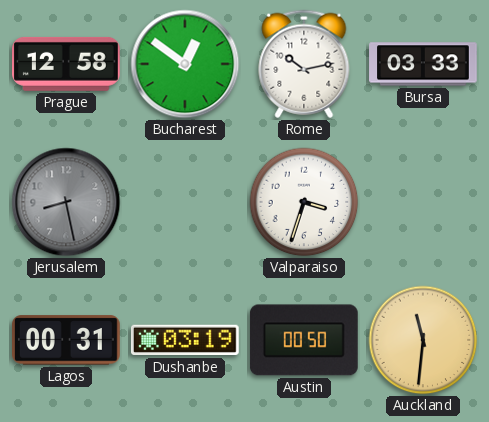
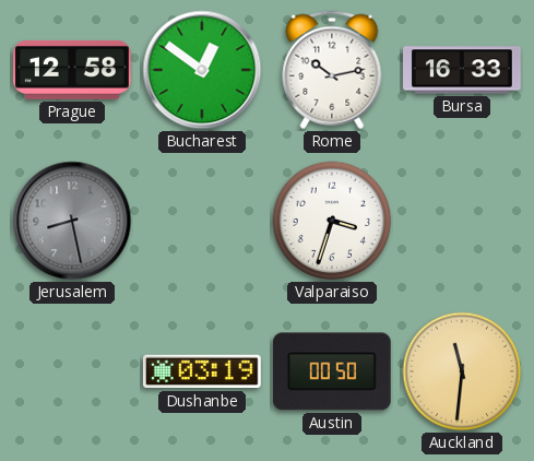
Bursa: 03:33 -> 16:33 (462, 70)
Lagos: 00:31 -> none (67, 340)
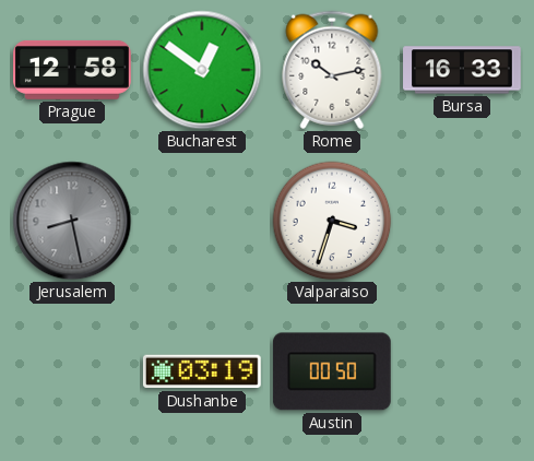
Auckland: 11:31 -> none (462, 371)
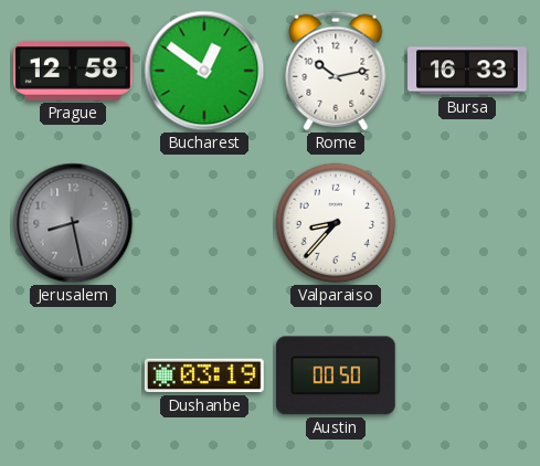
Valparaiso: 3:33 -> 8:37 (336, 223)
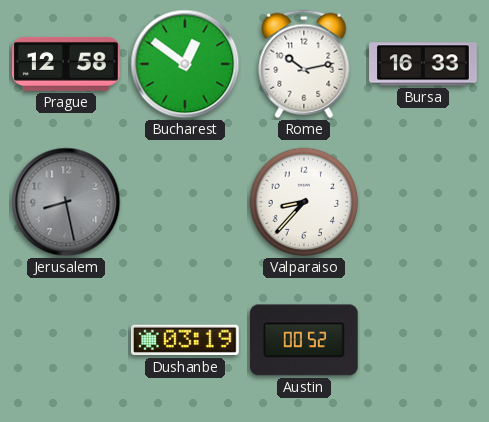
Austin: 00:50 -> 00:52 (304, 340)
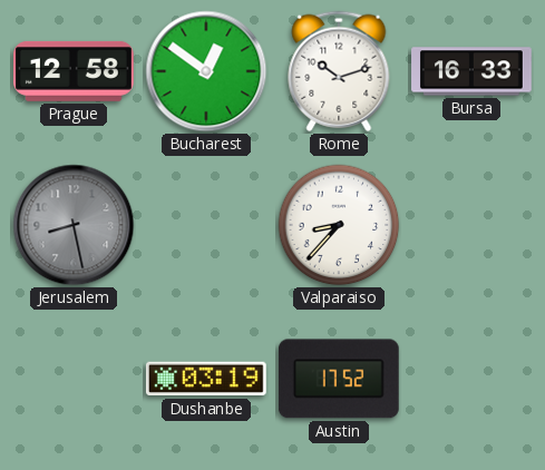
Rome: 10:13 -> 10:12 (339, 71)
Austin: 00:52 -> 17:52 (339, 379)
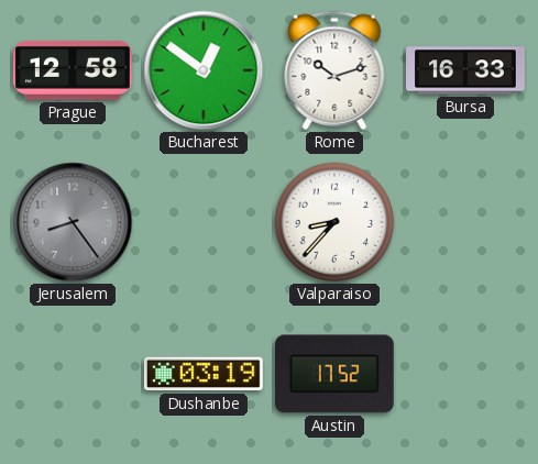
Jerusalem: 8:28 -> 8:24 (73, 222)
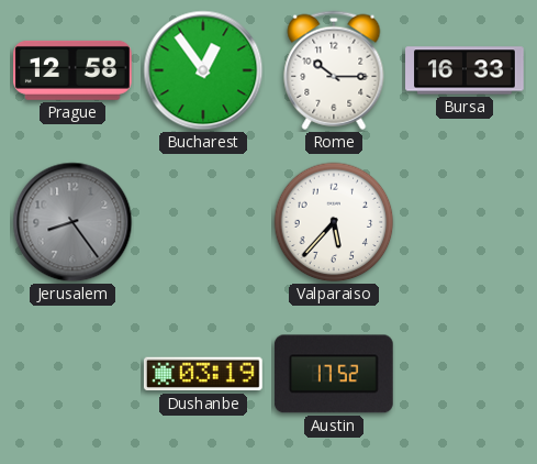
Bucharest: 12:51 -> 12:54 (203, 70)
Rome: 10:12 -> 10:15 (334, 70)
Valparaiso: 8:37 -> 5:37 (334, 222)
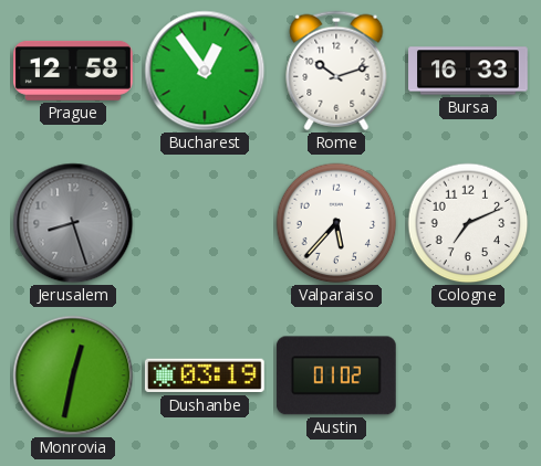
Rome: 10:15 -> 10:12 (336, 71)
Jerusalem: 8:24 -> 8:27 (73, 223)
Cologne: none -> 7:11 (468, 223)
Monrovia: none -> 12:32 (73, 375)
Austin: 17:52 -> 01:02 (336, 375)
